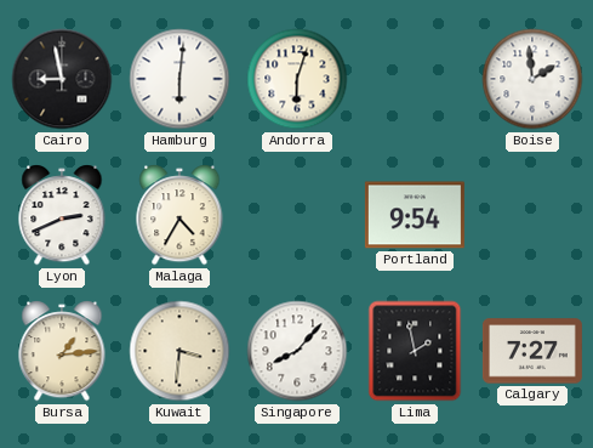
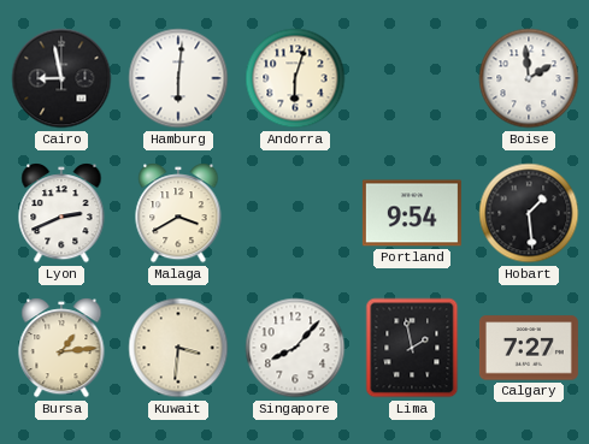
Malaga: 4:35 -> 3:40 (178, 213)
Hobart: none -> 1:29 (529, 213)
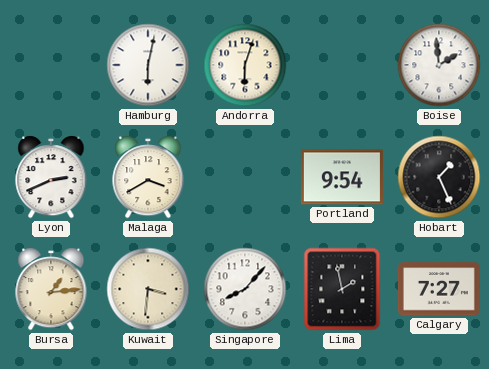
Cairo: 8:58 -> none (61, 78)
Hamburg: 6:01 -> 6:02 (148, 65)
Hobart: 1:29 -> 1:26 (439, 177)
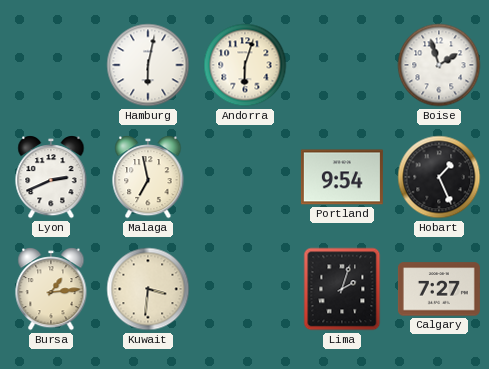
Boise: 1:59 -> 1:57 (439, 65)
Malaga: 3:40 -> 6:58 (148, 177)
Singapore: 8:07 -> none (245, 289)
Lima: 1:58 -> 2:03 (342, 289)
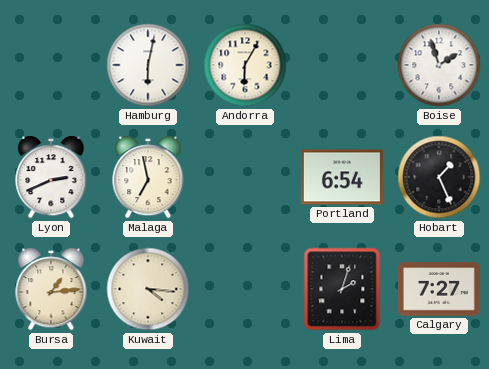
Andorra: 6:03 -> 6:05 (245, 65)
Portland: 9:54 -> 6:54 (342, 177)
Kuwait: 3:31 -> 4:16 (148, 289)
